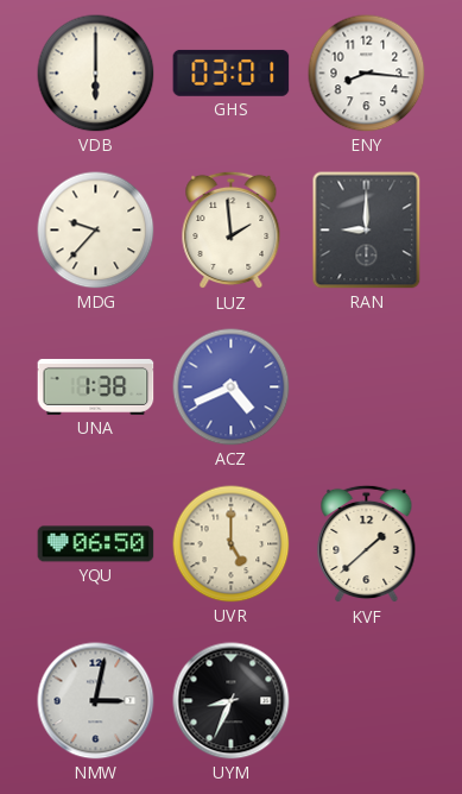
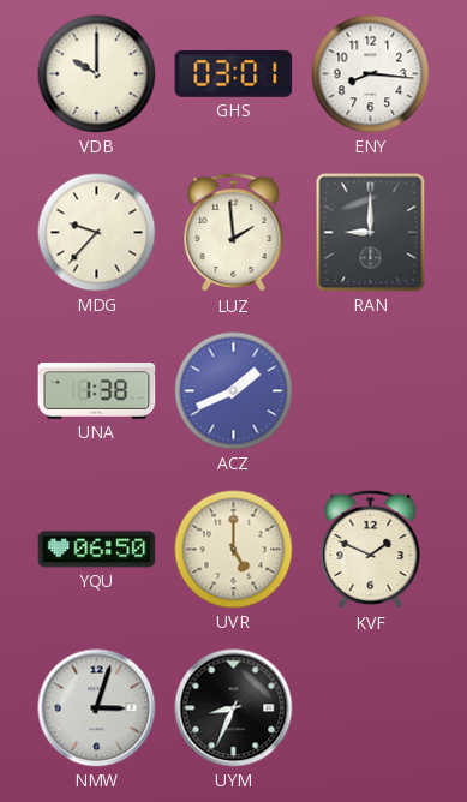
VDB: 6:00 -> 10:00 (97, 74)
ACZ: 4:41 -> 1:41 (234, 391)
KVF: 1:38 -> 1:49 (371, 550)
NMW: 3:02 -> 3:03 (97, 708)
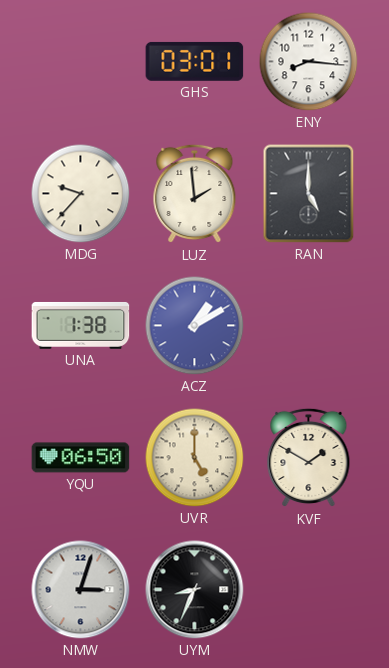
VDB: 10:00 -> none (97, 74)
RAN: 9:00 -> 5:00 (309, 194)
ACZ: 1:41 -> 1:10 (195, 326)
KVF: 1:49 -> 1:50 (309, 458)
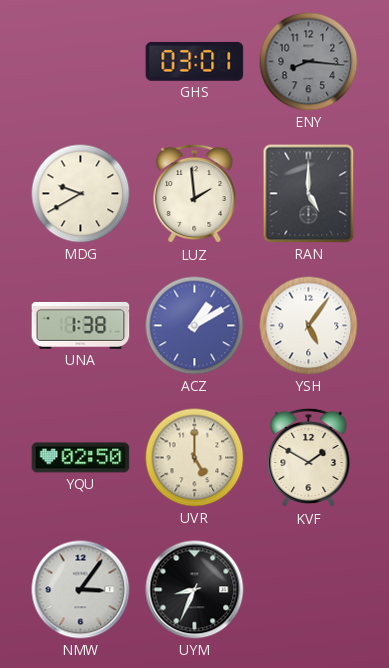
ENY dial: white -> grey (309, 62)
MDG: 9:37 -> 9:40 (81, 194)
YSH: none -> 5:06 (309, 326)
YQU: 06:50 -> 02:50 (81, 458)
NMW: 3:03 -> 3:06 (81, 590)
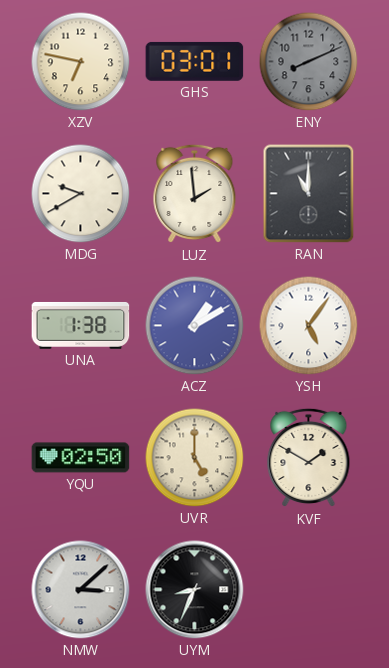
XZV: none -> 6:47 (81, 62)
ENY: 8:16 -> 8:11 (309, 62)
RAN: 5:00 -> 11:00 (309, 194)
NMW: 3:06 -> 3:08 (81, 590)
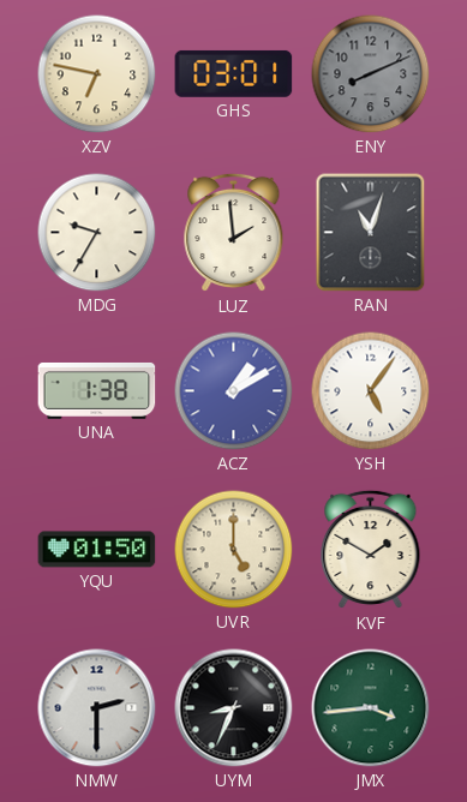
MDG: 9:40 -> 9:35 (97, 233)
RAN: 11:00 -> 11:03 (371, 233)
YQU: 02:50 -> 01:50 (97, 550)
NMW: 3:08 -> 2:30 (97, 708)
JMX: none -> 3:44 (371, 708)
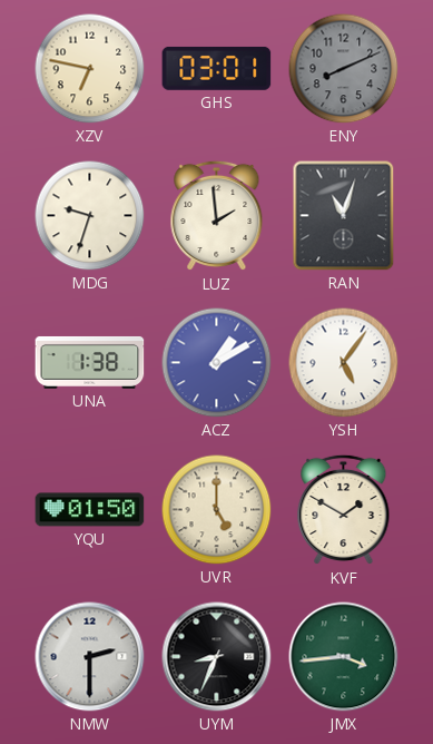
MDG: 9:35 -> 9:33 (90, 216)
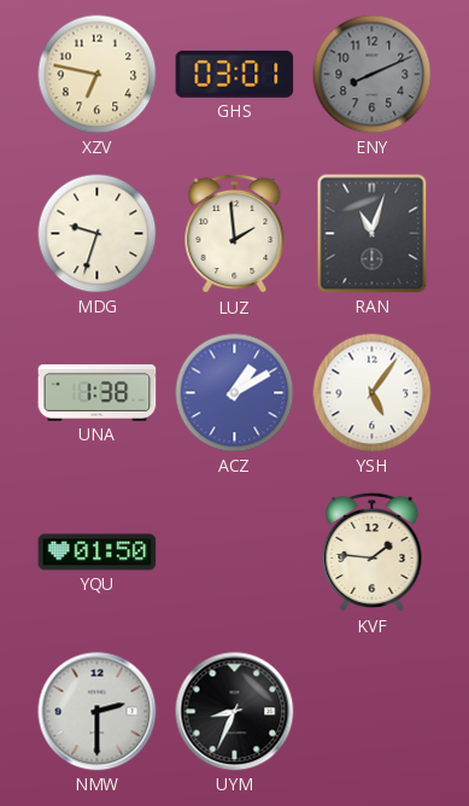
UVR: 5:00 -> none (217, 510)
KVF: 1:50 -> 1:46 (373, 553)
JMX: 3:44 -> none (344, 657)
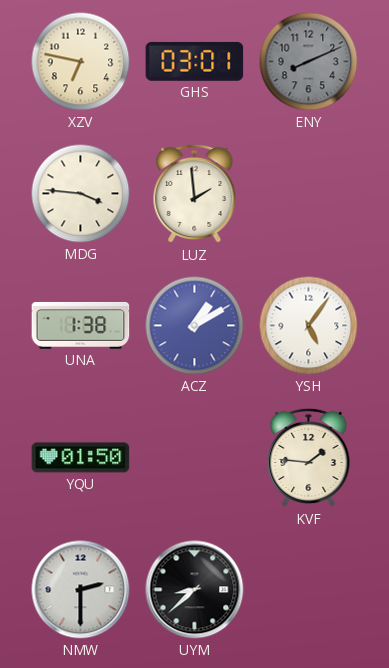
MDG: 9:33 -> 3:46 (81, 194)
RAN: 11:03 -> none (373, 234)
UYM: 8:34 -> 8:38 (195, 590)
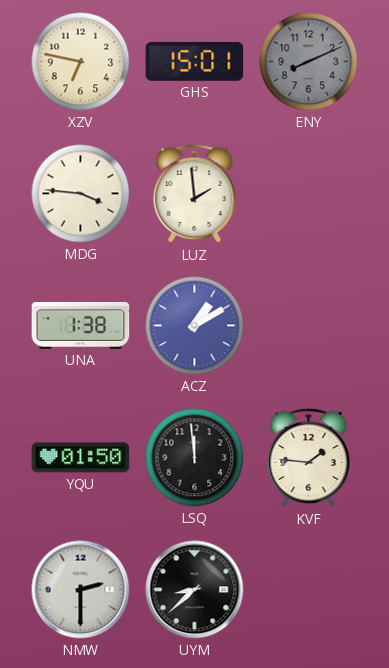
GHS: 03:01 -> 15:01 (195, 61)
YSH: 5:06 -> none (309, 326)
LSQ: none -> 11:59 (195, 458)
